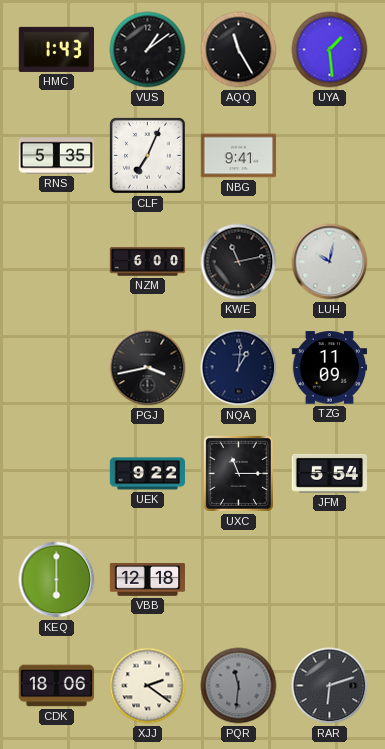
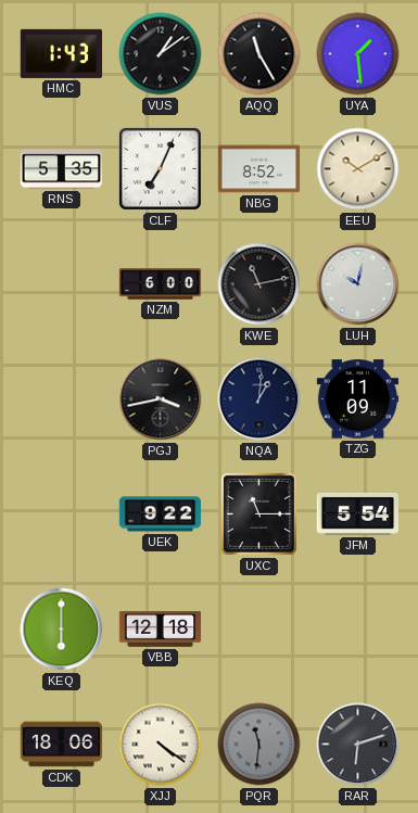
NBG: 9:41 -> 8:52 (259, 169)
EEU: none -> 10:10 (358, 169)
XJJ: 2:21 -> 4:21 (161, 745)
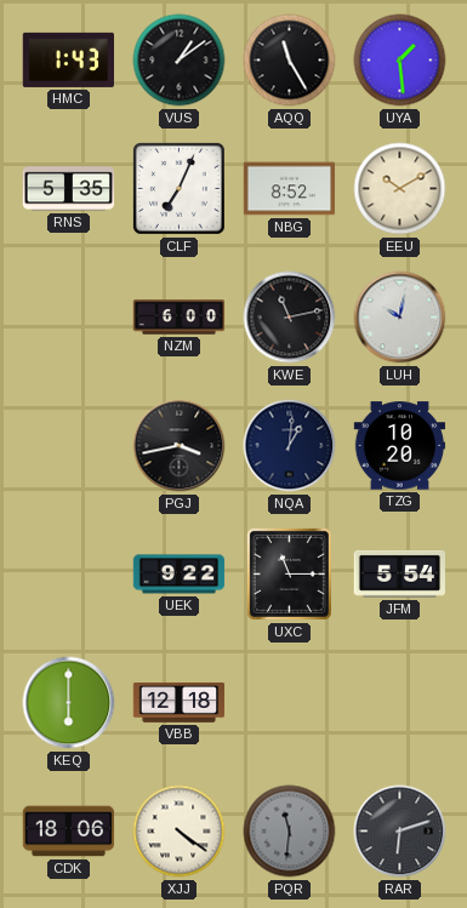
TZG: 11:09 -> 10:20 (400, 446)
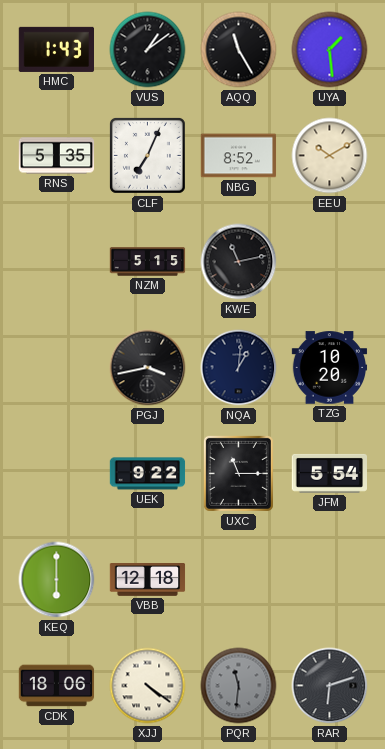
NZM: 6:00 -> 5:15 (148, 262)
LUH: 10:02 -> none (400, 318)
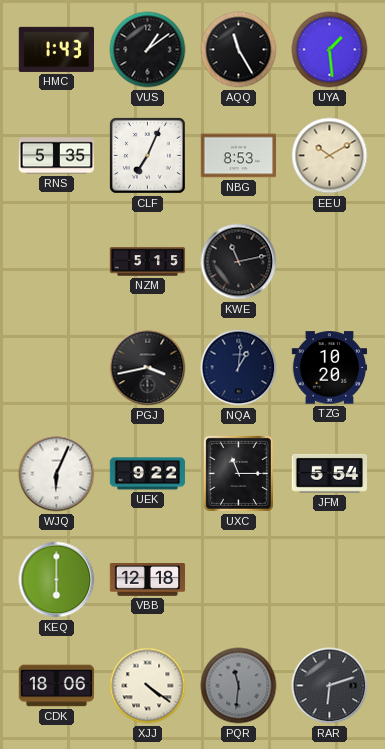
NBG: 8:52 -> 8:53 (239, 156)
WJQ: none -> 6:04 (57, 474)
